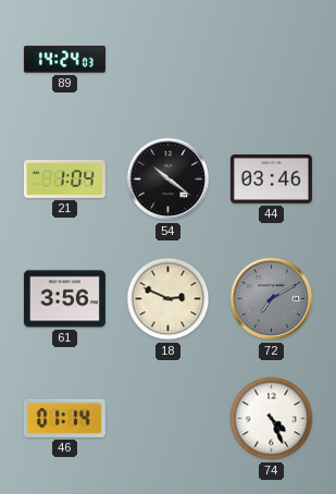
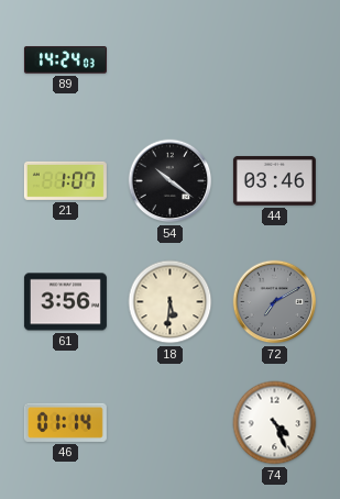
21: 1:04 -> 1:07 (65, 180)
18: 2:49 -> 5:31 (171, 302)
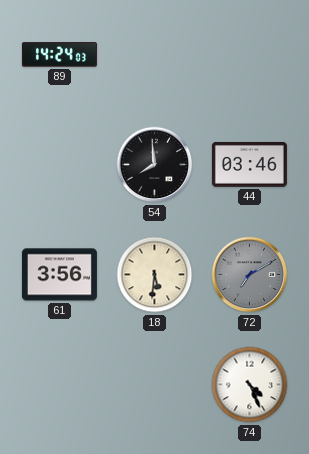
21: 1:07 -> none (65, 180)
54: 10:21 -> 7:59 (155, 165)
46: 01:14 -> none (65, 422)
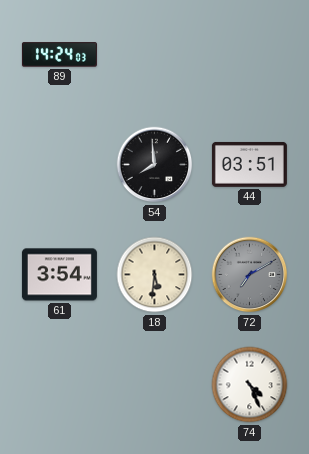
44: 03:46 -> 03:51 (249, 164)
61: 3:56 -> 3:54 (59, 275)
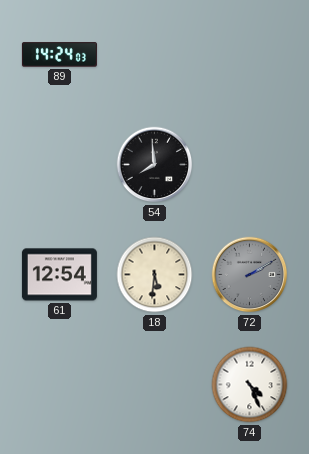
44: 03:51 -> none (249, 164)
61: 3:54 -> 12:54 (59, 275)
72: 7:10 -> 2:10 (250, 275)
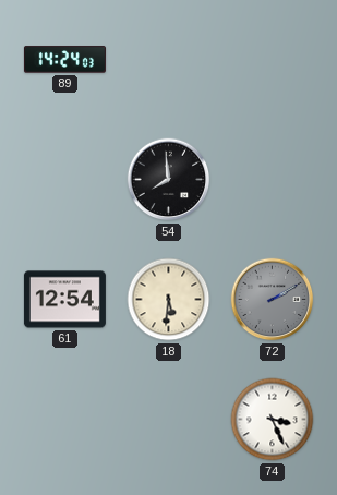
74: 4:26 -> 3:26 (273, 420)
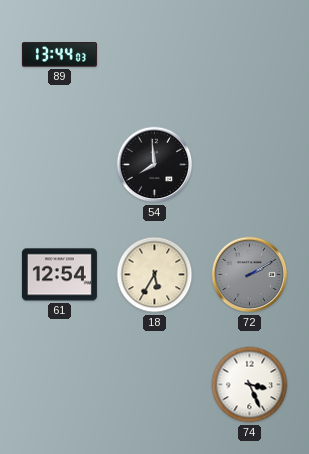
89: 14:24 -> 13:44 (59, 55)
18: 5:31 -> 5:35 (155, 275)
